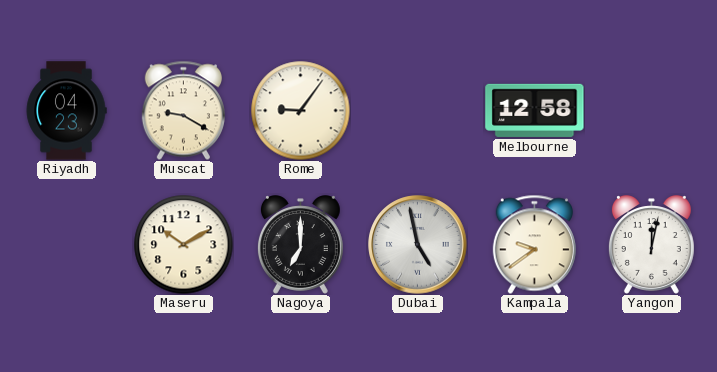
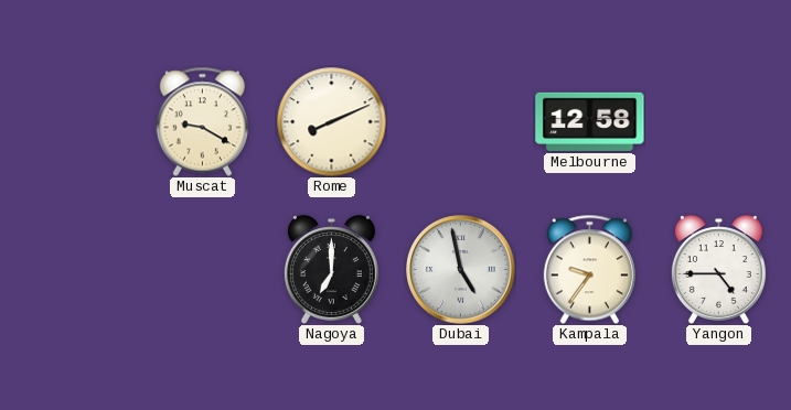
Riyadh: 04:23 -> none (66, 111)
Rome: 9:06 -> 8:11 (332, 122)
Maseru: 10:10 -> none (184, 245)
Kampala: 9:39 -> 9:36 (589, 269)
Yangon: 12:02 -> 4:45 (718, 270)
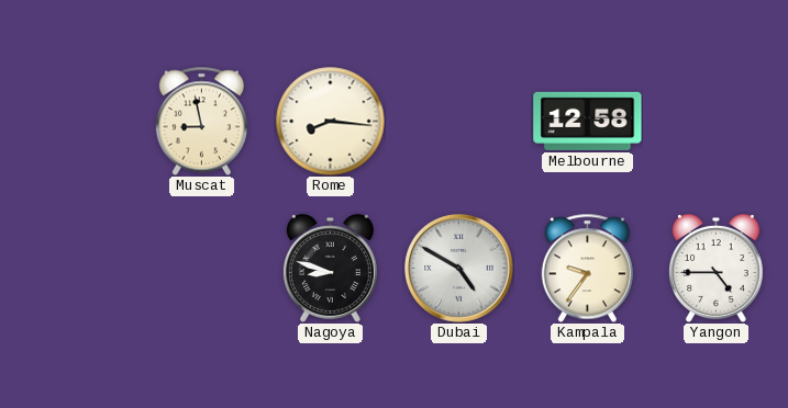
Muscat: 9:20 -> 8:58 (201, 121)
Rome: 8:11 -> 8:16 (331, 122)
Nagoya: 7:00 -> 8:48 (330, 269)
Dubai: 4:58 -> 4:50 (459, 269)
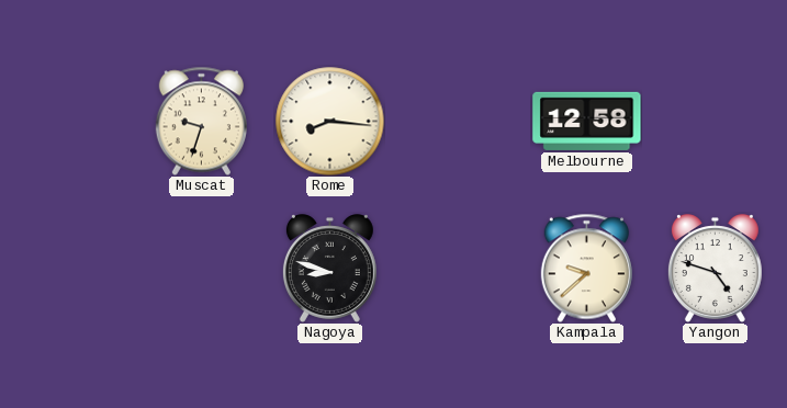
Muscat: 8:58 -> 9:33 (201, 121)
Dubai: 4:50 -> none (459, 269)
Kampala: 9:36 -> 9:38 (586, 268)
Yangon: 4:45 -> 4:48 (715, 269)
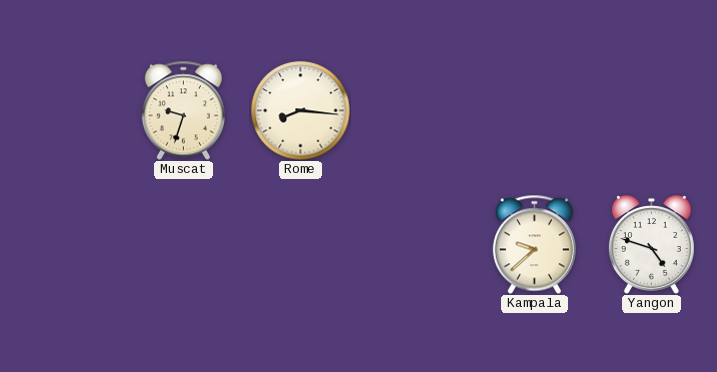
Melbourne: 12:58 -> none (587, 121)
Nagoya: 8:48 -> none (329, 269)
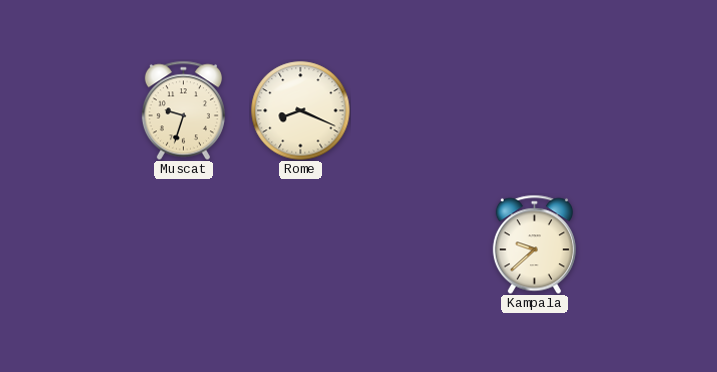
Rome: 8:16 -> 8:19 (301, 111)
Yangon: 4:48 -> none (651, 245)
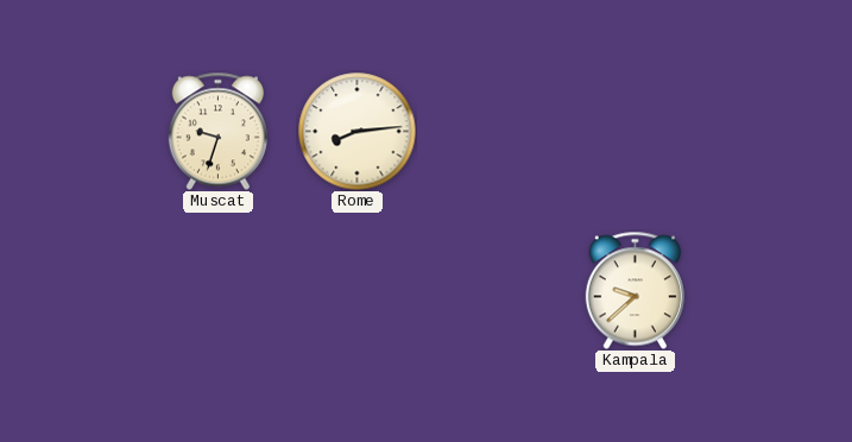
Rome: 8:19 -> 8:14 (358, 132)
